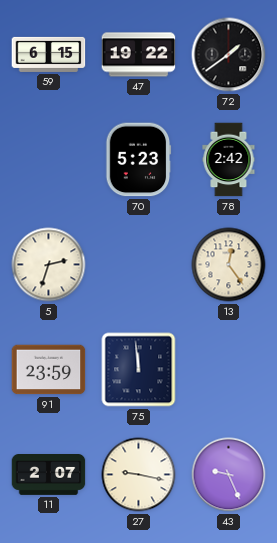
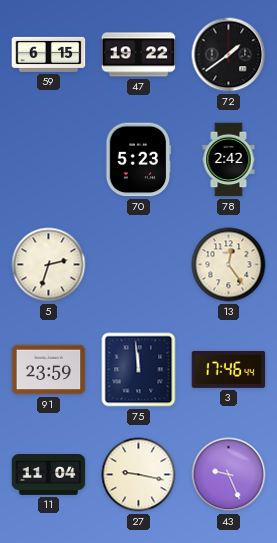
3: none -> 17:46 (229, 369)
11: 2:07 -> 11:04 (49, 475)
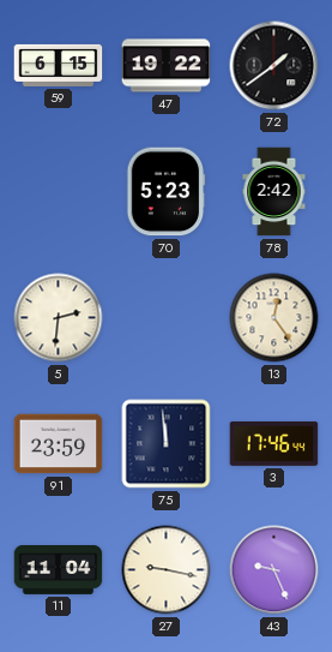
5: 2:33 -> 2:31 (59, 318)
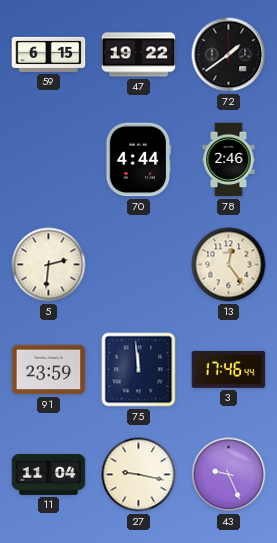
70: 5:23 -> 4:44 (139, 160)
78: 2:42 -> 2:46 (229, 160)
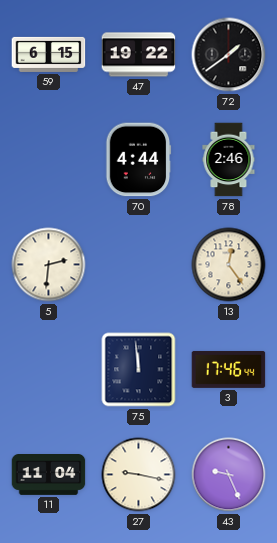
91: 23:59 -> none (49, 370)
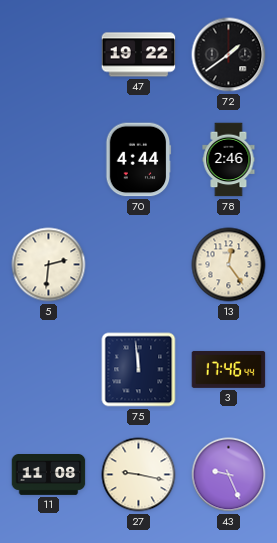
59: 6:15 -> none (49, 54)
11: 11:04 -> 11:08 (49, 475)
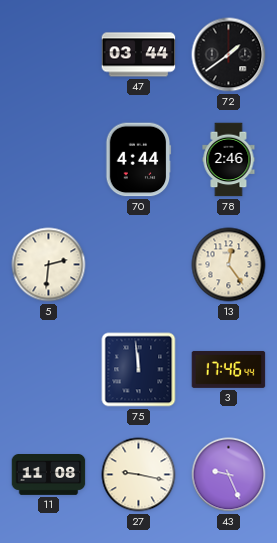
47: 19:22 -> 03:44 (139, 55)
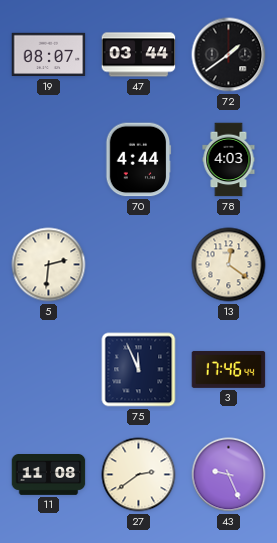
19: none -> 08:07 (49, 55)
78: 2:46 -> 4:03 (229, 160)
13: 12:24 -> 12:21 (229, 265)
75: 11:59 -> 11:56 (139, 370)
27: 9:17 -> 2:39 (139, 475)
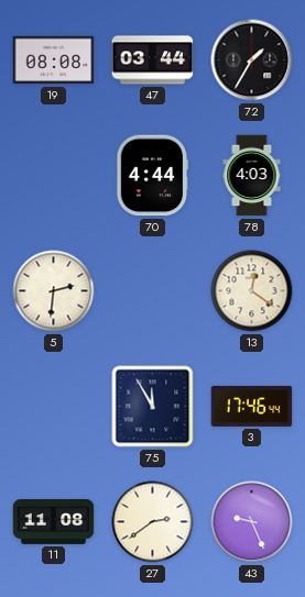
19: 08:07 -> 08:08 (54, 60)
72: 1:39 -> 1:35 (252, 60)
75: 11:56 -> 11:55 (153, 407)
